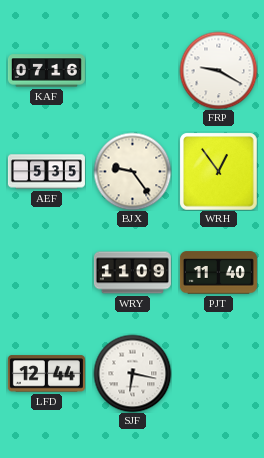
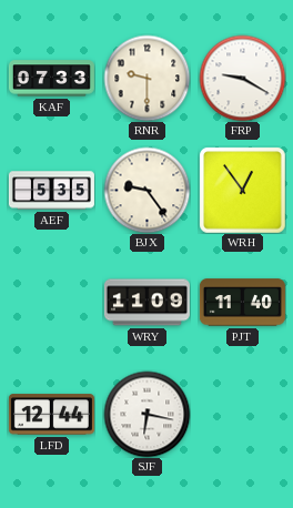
KAF: 07:16 -> 07:33 (51, 79)
RNR: none -> 9:30 (146, 78)
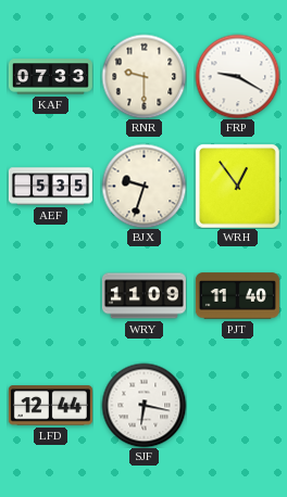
BJX: 9:24 -> 9:33 (143, 186)
